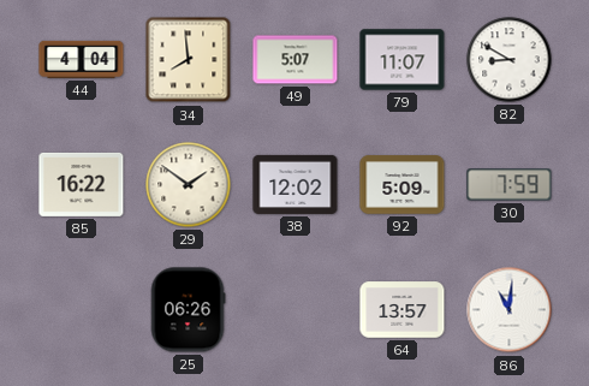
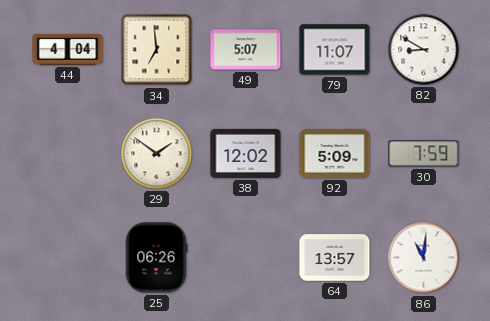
34: 7:59 -> 6:59 (157, 50)
85: 16:22 -> none (82, 184)
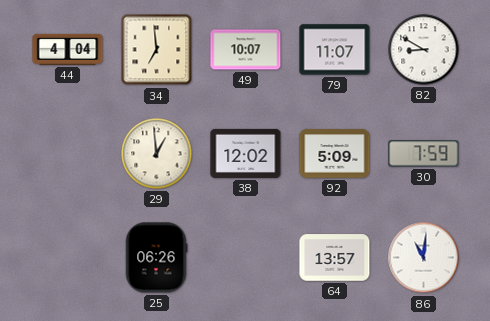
49: 5:07 -> 10:07 (246, 50)
29: 1:51 -> 12:59 (157, 154)
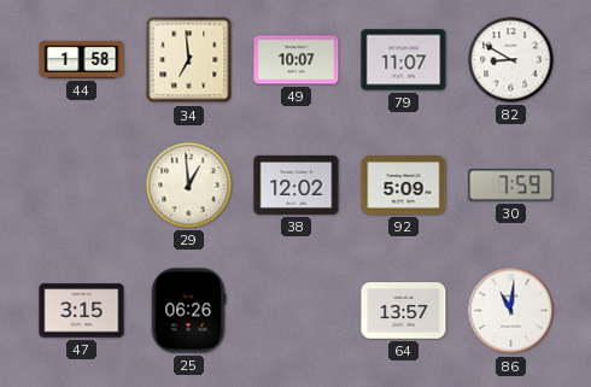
44: 4:04 -> 1:58 (82, 59)
47: none -> 3:15 (82, 311)
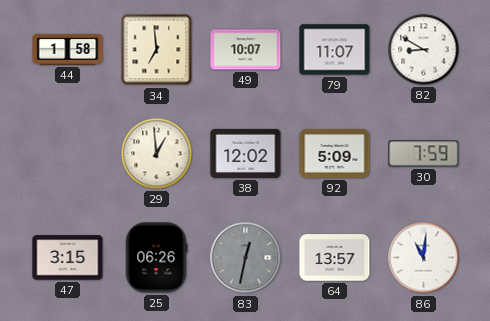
83: none -> 12:32 (246, 258)
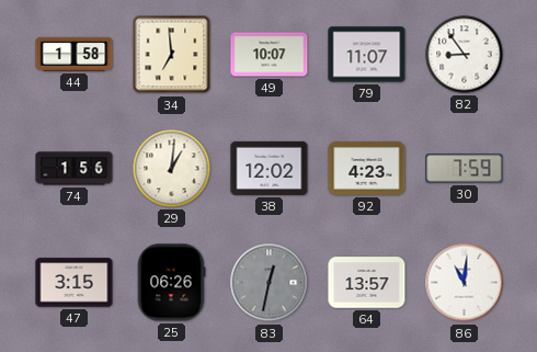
82: 8:50 -> 8:54 (465, 55)
74: none -> 1:56 (75, 169)
29: 12:59 -> 1:01 (172, 169)
92: 5:09 -> 4:23 (367, 169)
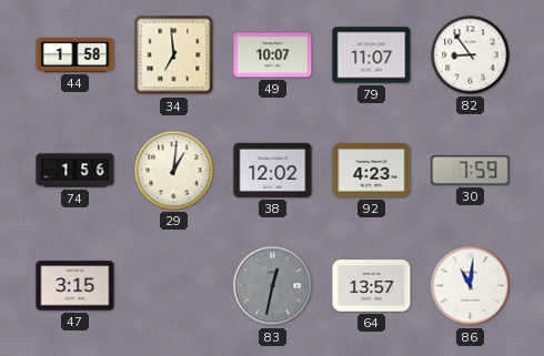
25: 06:26 -> none (171, 283)
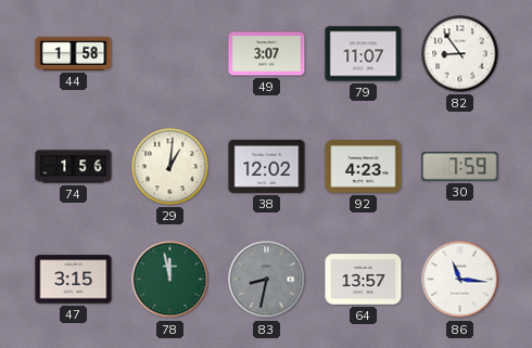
34: 6:59 -> none (174, 55)
49: 10:07 -> 3:07 (267, 54)
78: none -> 11:58 (170, 280)
83: 12:32 -> 8:32 (267, 280)
86: 11:01 -> 11:16 (460, 280)
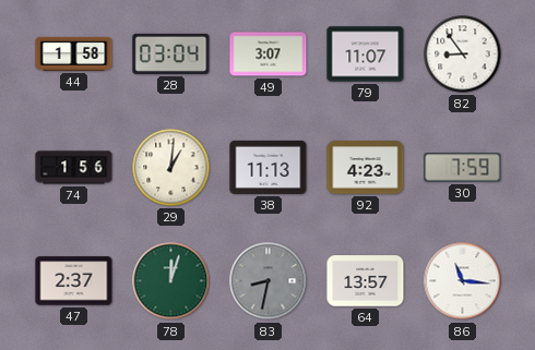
28: none -> 03:04 (171, 53)
38: 12:02 -> 11:13 (269, 167)
47: 3:15 -> 2:37 (74, 281)
78: 11:58 -> 12:03 (171, 281)
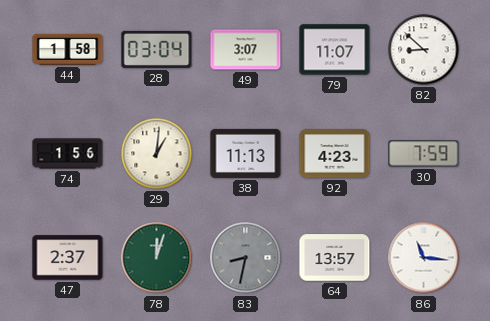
82: 8:54 -> 8:52 (424, 50)
